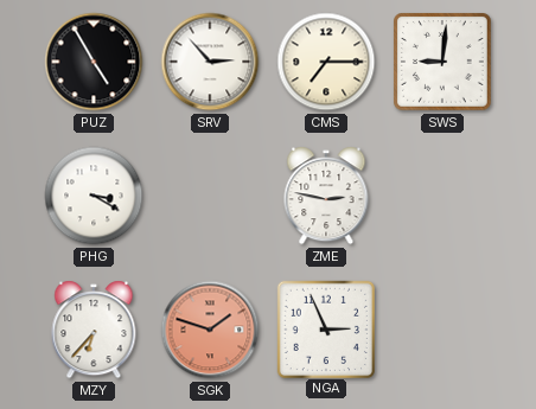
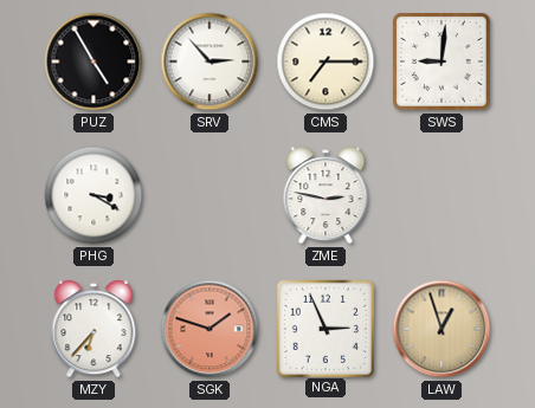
LAW: none -> 12:57 (441, 329)
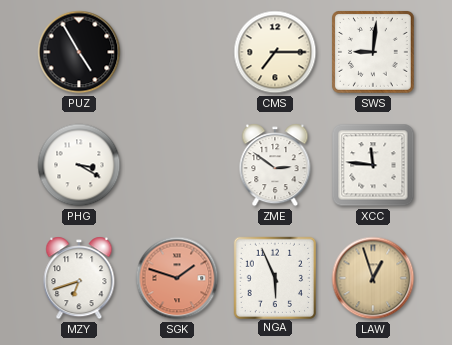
SRV: 2:53 -> none (210, 61)
ZME: 2:47 -> 2:51 (275, 165)
XCC: none -> 11:46 (373, 165)
MZY: 6:37 -> 6:42 (79, 278)
NGA: 2:56 -> 5:56 (274, 277)
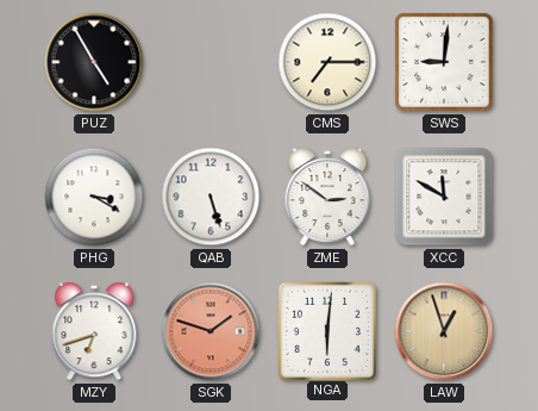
QAB: none -> 5:27 (211, 197)
XCC: 11:46 -> 11:50 (444, 197)
NGA: 5:56 -> 6:01 (326, 330)
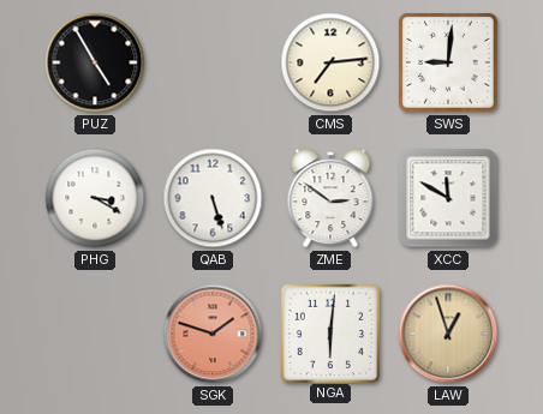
CMS: 7:15 -> 7:14 (330, 62)
MZY: 6:42 -> none (94, 331)
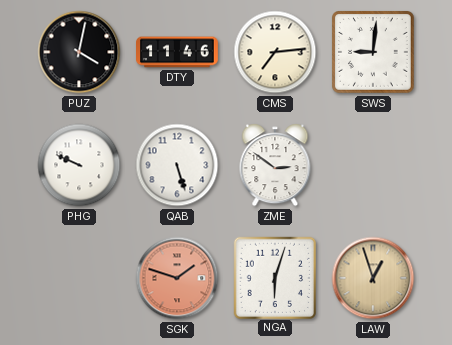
PUZ: 4:55 -> 4:02 (79, 52)
DTY: none -> 11:46 (178, 52)
PHG: 3:20 -> 9:49 (79, 165)
XCC: 11:50 -> none (448, 198)
NGA: 6:01 -> 6:03 (274, 277)
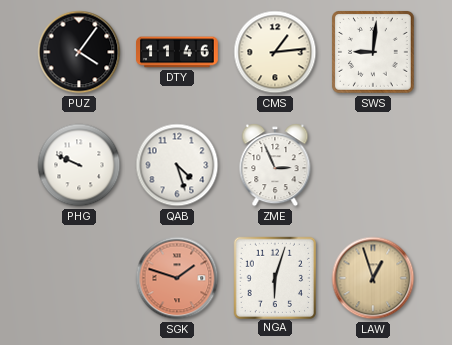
PUZ: 4:02 -> 4:06 (79, 52)
CMS: 7:14 -> 1:14 (275, 52)
QAB: 5:27 -> 4:27 (177, 165)
ZME: 2:51 -> 2:56 (275, 165)
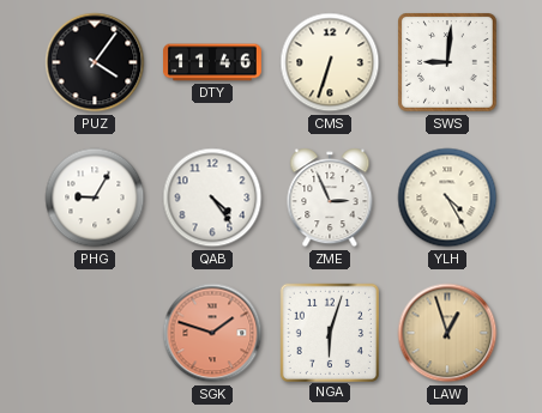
CMS: 1:14 -> 6:33 (330, 62)
PHG: 9:49 -> 9:05 (95, 198)
QAB: 4:27 -> 4:24 (212, 198)
YLH: none -> 4:25 (447, 198)
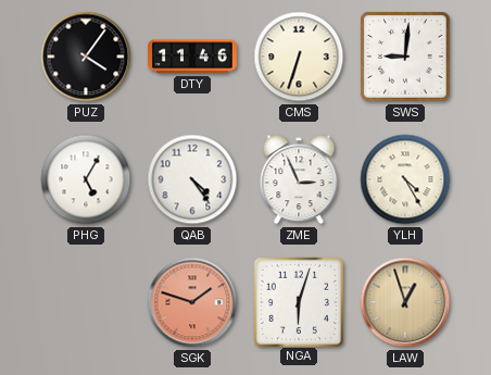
PHG: 9:05 -> 5:05 (86, 179)
